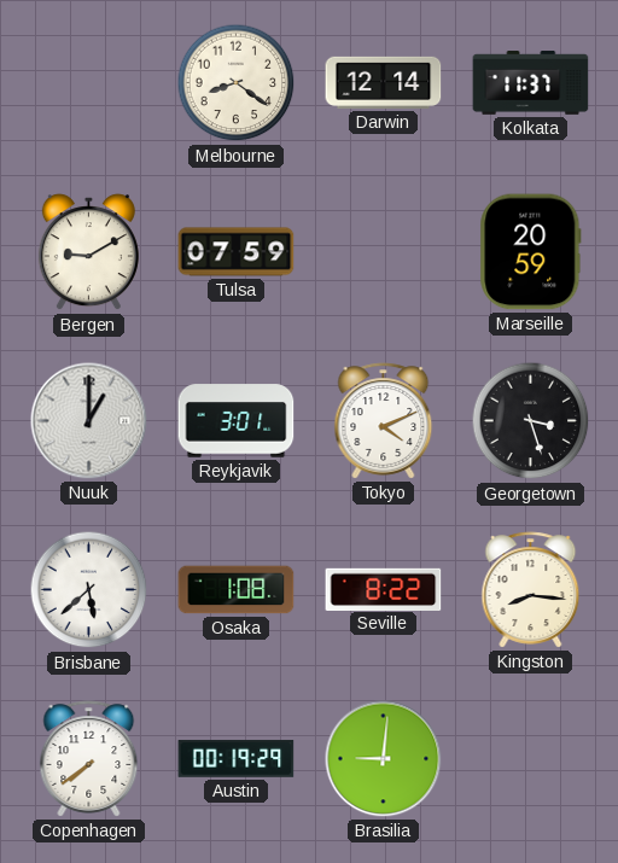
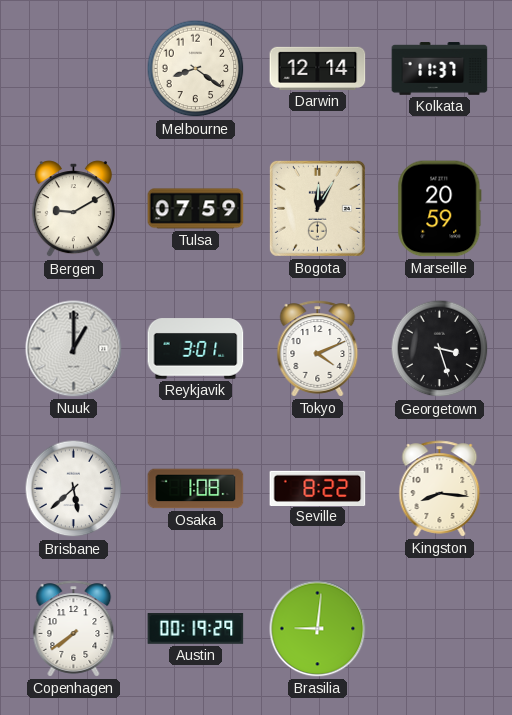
Bogota: none -> 12:05 (317, 208)
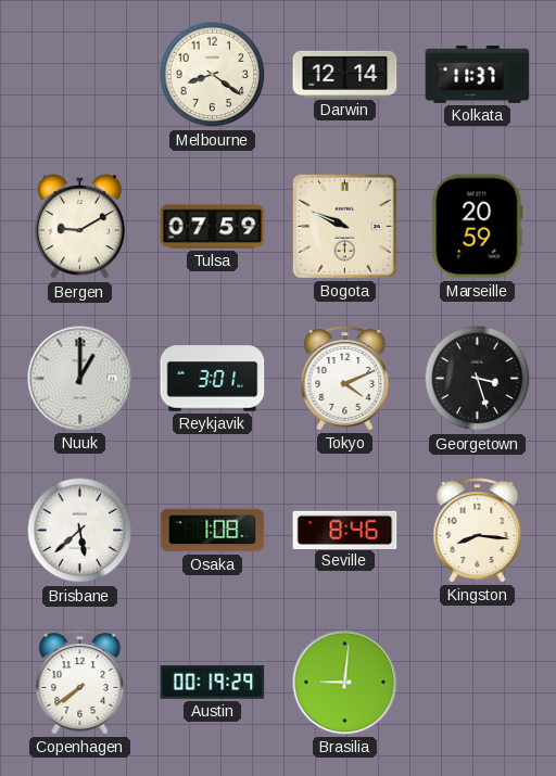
Bogota: 12:05 -> 9:49 (344, 226)
Seville: 8:22 -> 8:46 (345, 530)
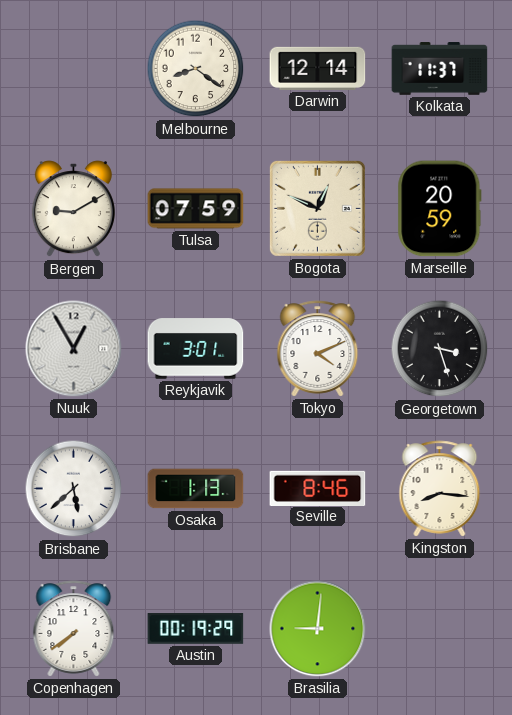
Bogota: 9:49 -> 12:49 (317, 208)
Nuuk: 1:00 -> 12:55 (74, 349)
Osaka: 1:08 -> 1:13 (196, 489)
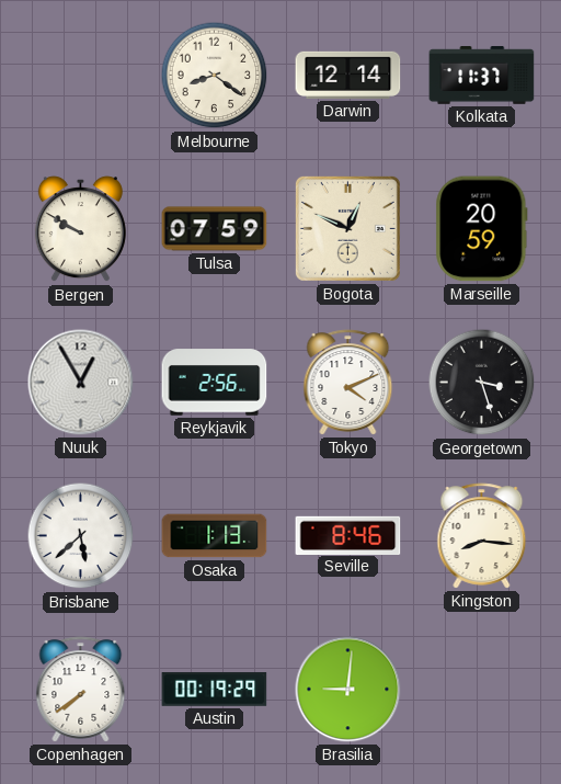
Bergen: 9:10 -> 9:50 (80, 229)
Reykjavik: 3:01 -> 2:56 (215, 383)
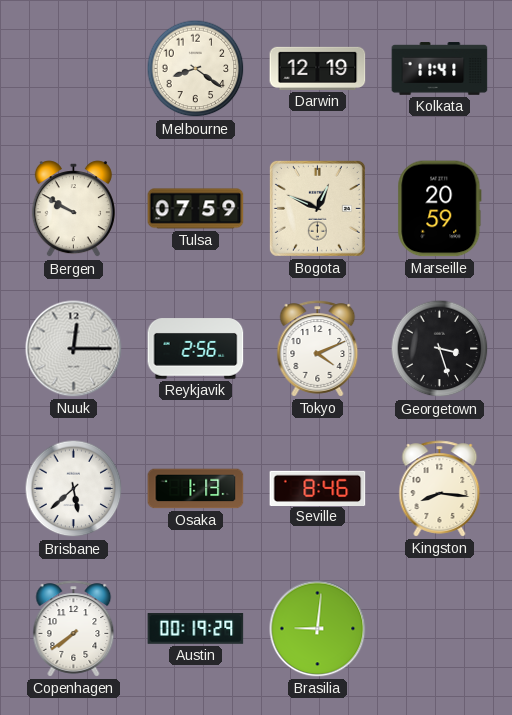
Darwin: 12:14 -> 12:19 (318, 68)
Kolkata: 11:37 -> 11:41 (440, 69)
Nuuk: 12:55 -> 12:15 (74, 349)
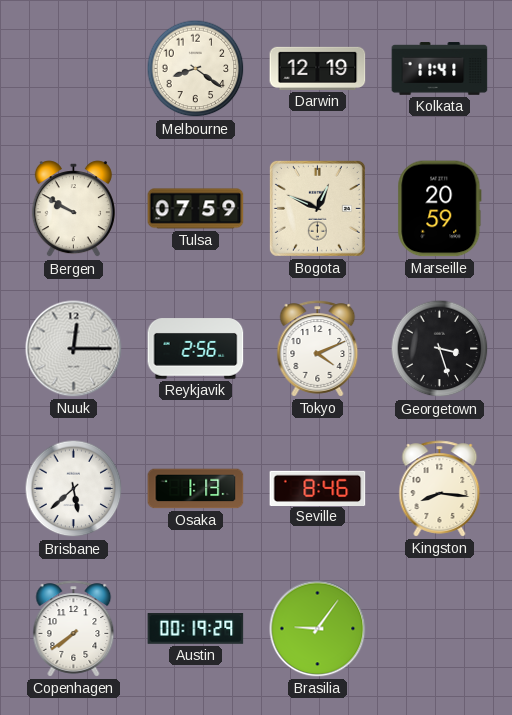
Brasilia: 9:01 -> 9:06 (318, 629)
